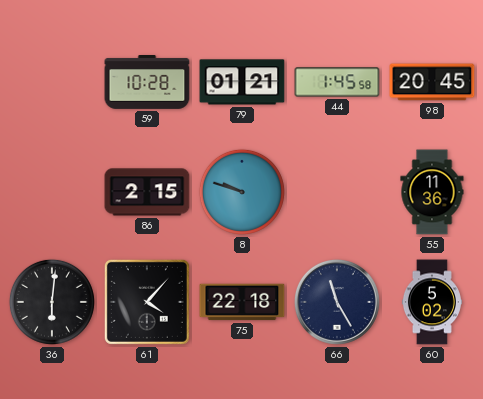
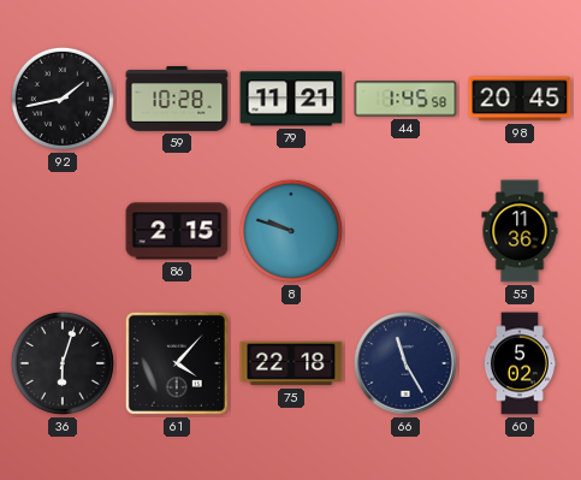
92: none -> 1:43 (63, 99)
79: 01:21 -> 11:21 (291, 99)
36: 6:01 -> 6:03 (63, 363)
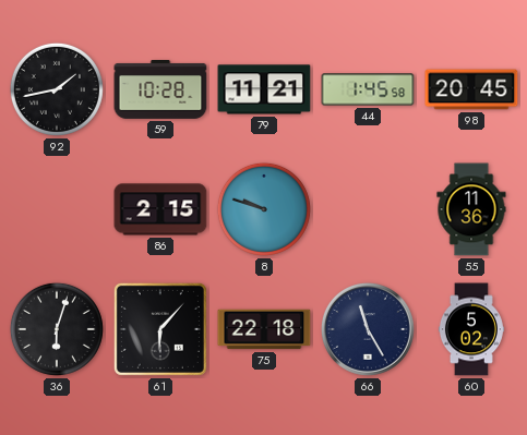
61: 4:07 -> 6:07 (160, 329)
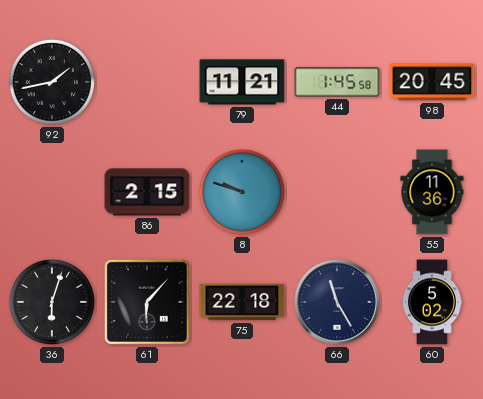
59: 10:28 -> none (160, 90)
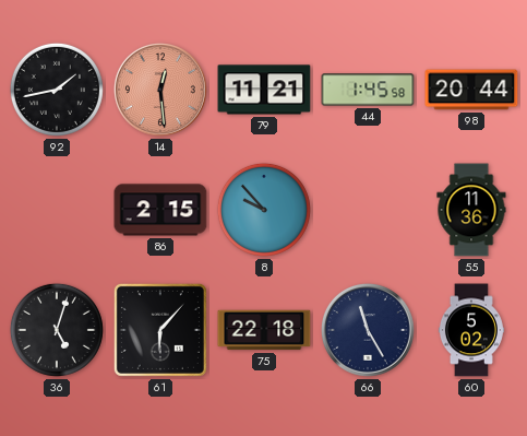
14: none -> 12:29 (160, 90)
98: 20:45 -> 20:44 (471, 90)
8: 9:48 -> 9:53 (264, 210)
36: 6:03 -> 5:03 (57, 330)
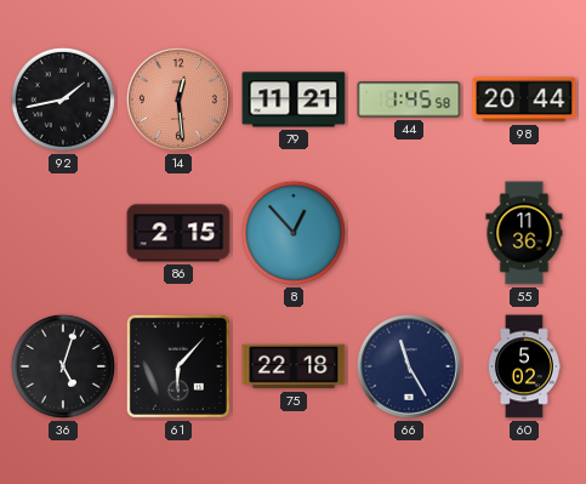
8: 9:53 -> 12:53 (294, 233)
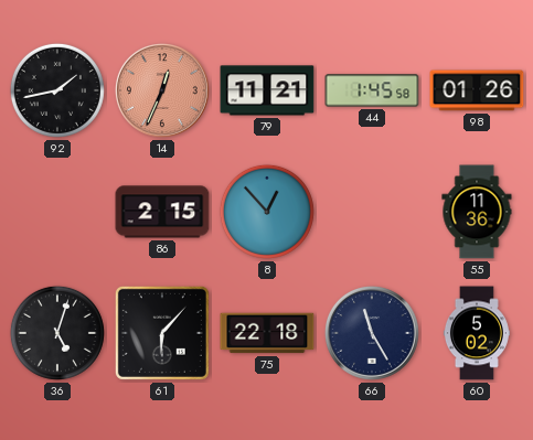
14: 12:29 -> 12:34 (162, 90)
98: 20:44 -> 01:26 (477, 90)
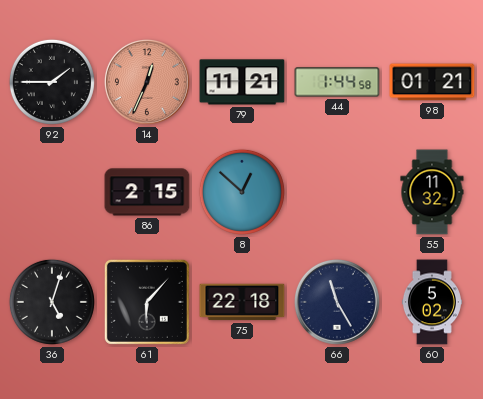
92: 1:43 -> 1:45 (52, 82)
44: 1:45 -> 1:44 (337, 82)
98: 01:26 -> 01:21 (432, 82)
8: 12:53 -> 12:52 (242, 192)
55: 11:36 -> 11:32 (432, 192)
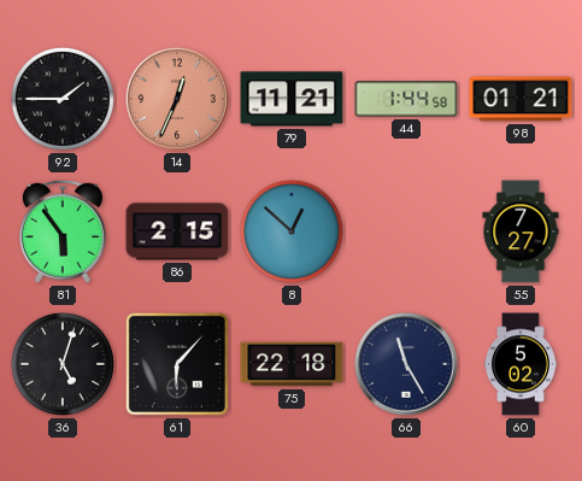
81: none -> 5:54 (63, 231)
55: 11:32 -> 7:27 (521, 231)
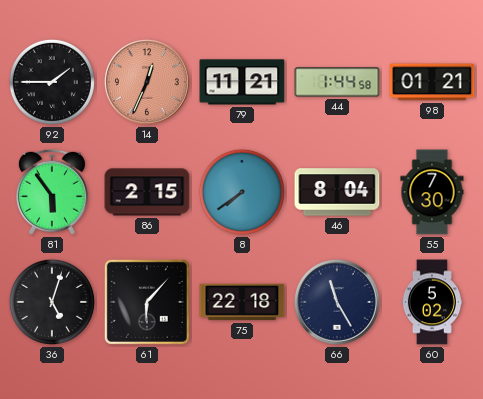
8: 12:52 -> 7:39 (242, 192)
46: none -> 8:04 (337, 192)
55: 7:27 -> 7:30 (432, 192)
